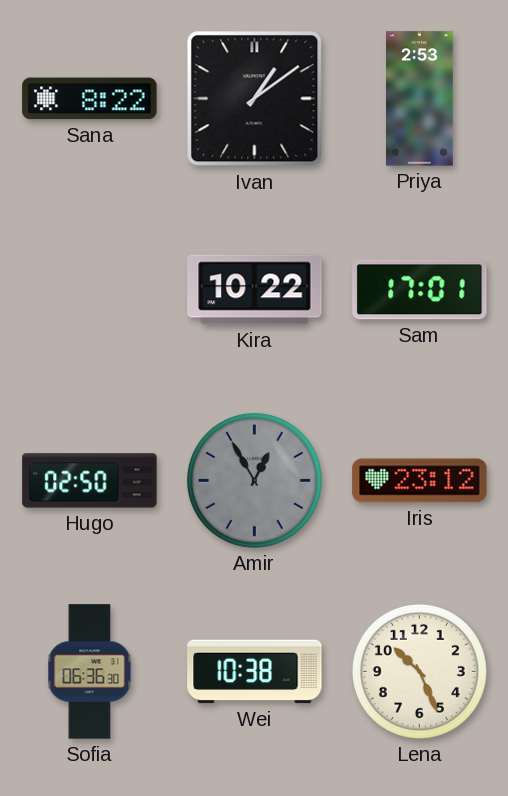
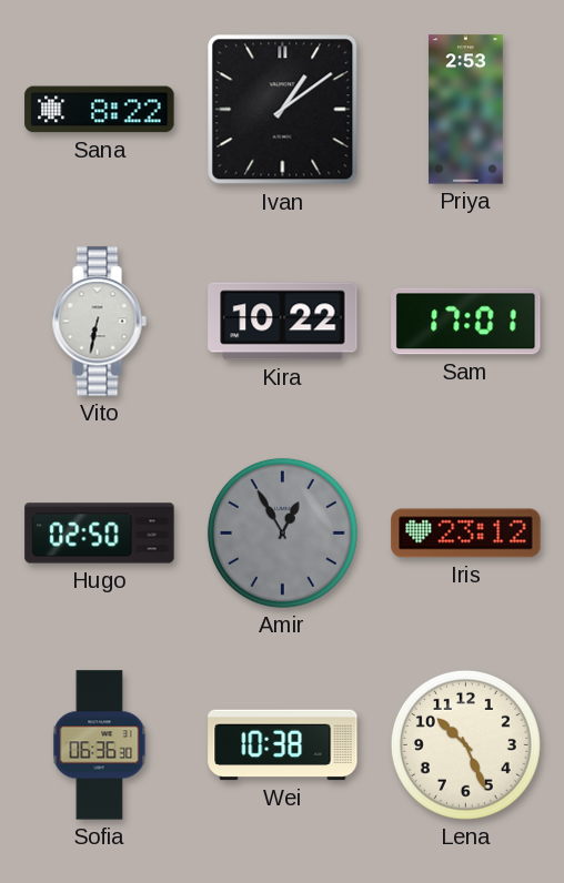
Vito: none -> 6:32 (99, 322)
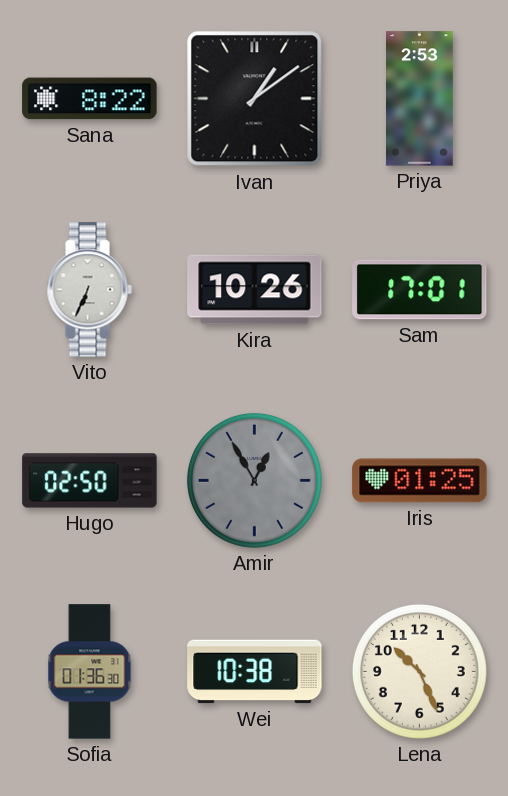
Vito: 6:32 -> 6:34 (89, 290)
Kira: 10:22 -> 10:26 (255, 290)
Iris: 23:12 -> 01:25 (420, 481)
Sofia: 06:36 -> 01:36 (90, 672)
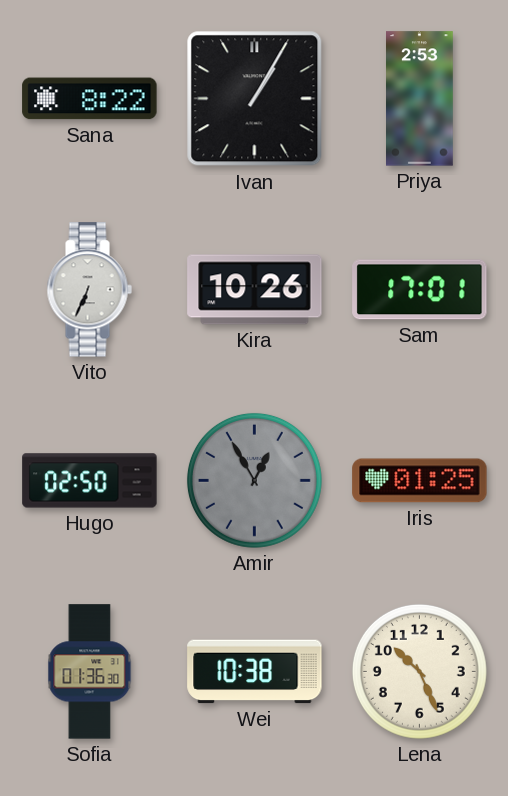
Ivan: 1:09 -> 1:05 (255, 99)
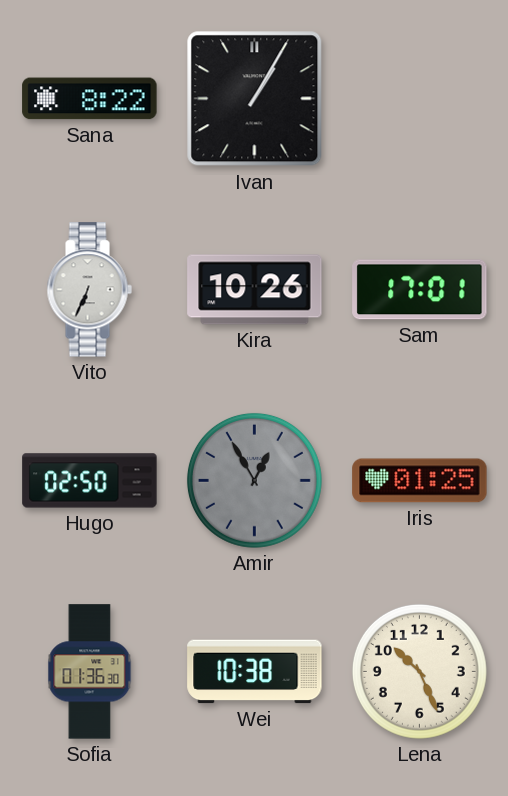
Priya: 2:53 -> none (420, 99)
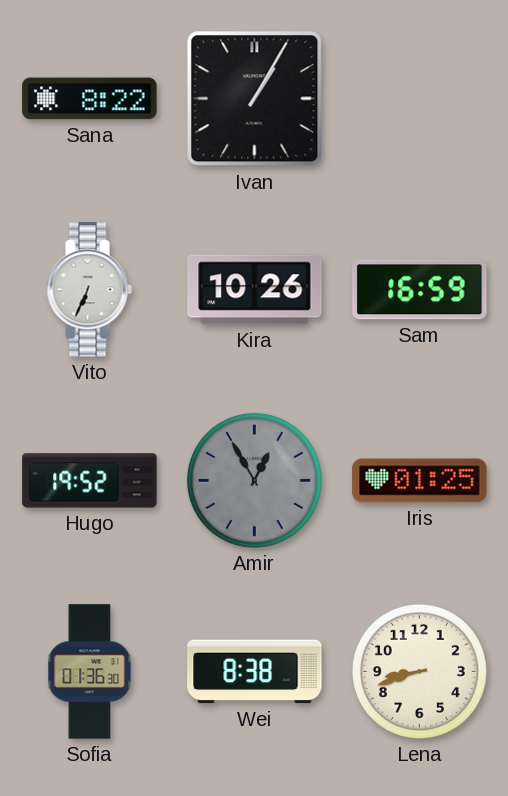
Sam: 17:01 -> 16:59 (420, 290)
Hugo: 02:50 -> 19:52 (90, 481)
Wei: 10:38 -> 8:38 (255, 672)
Lena: 10:26 -> 8:42 (419, 671)
